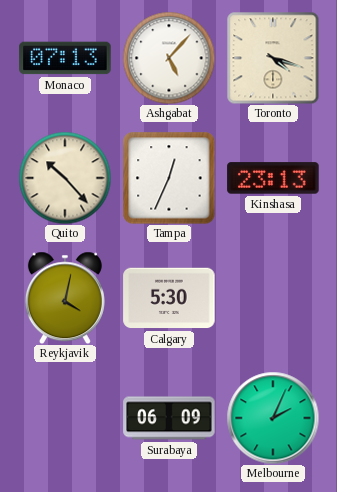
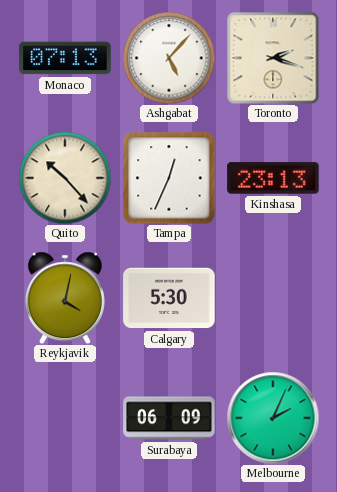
Toronto: 4:18 -> 2:18 (273, 58)
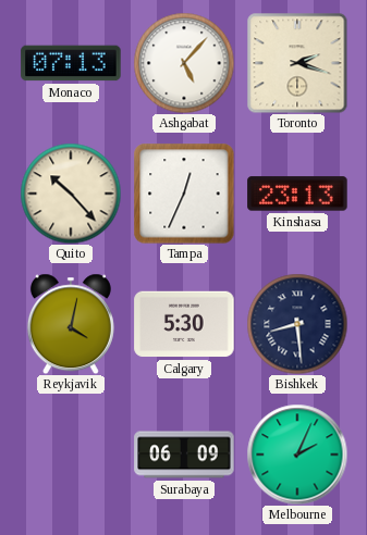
Bishkek: none -> 8:29 (297, 324)
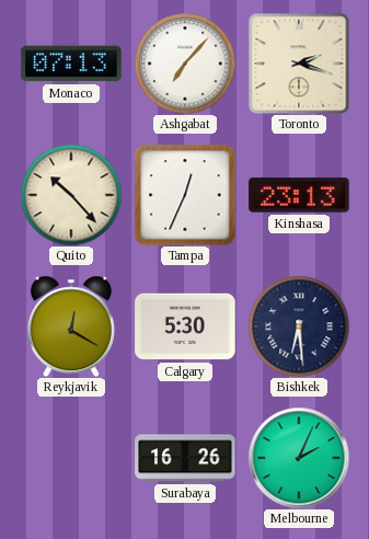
Ashgabat: 5:07 -> 7:07 (185, 64)
Reykjavik: 4:02 -> 12:20 (71, 326)
Bishkek: 8:29 -> 6:29 (299, 326)
Surabaya: 06:09 -> 16:26 (185, 458)
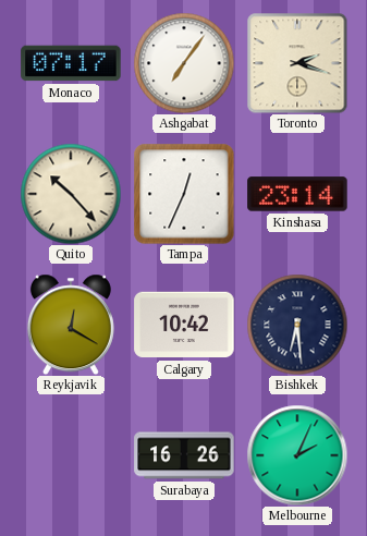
Monaco: 07:13 -> 07:17 (71, 63)
Ashgabat: 7:07 -> 7:06 (184, 63)
Kinshasa: 23:13 -> 23:14 (297, 194)
Calgary: 5:30 -> 10:42 (184, 325)
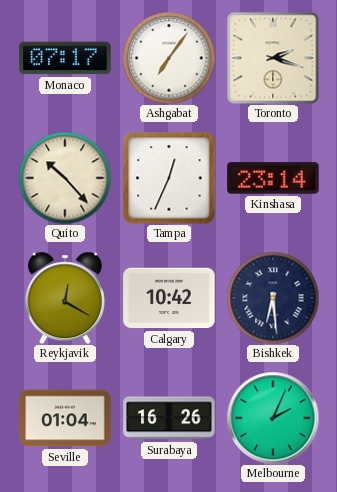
Seville: none -> 01:04 (65, 418)
